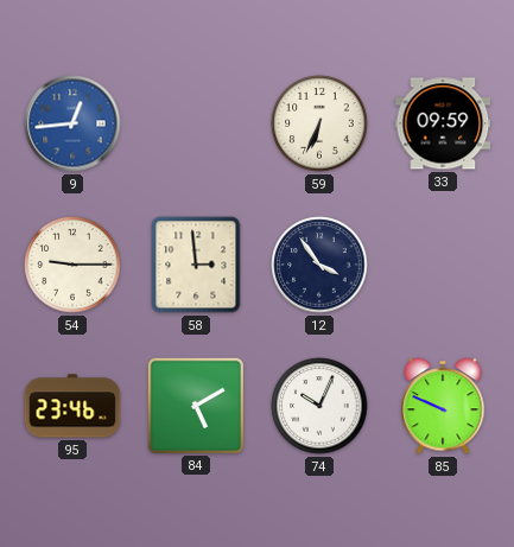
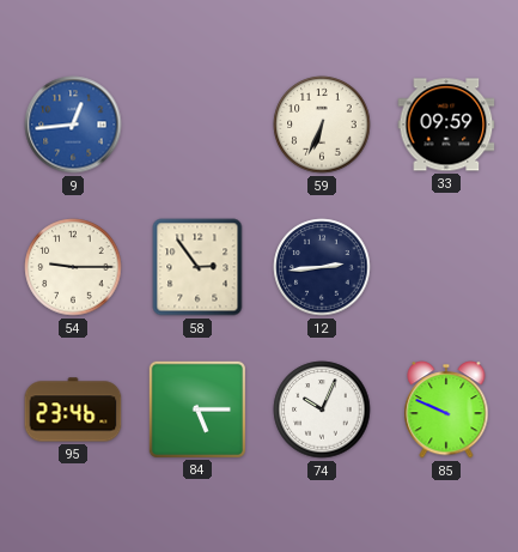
58: 2:59 -> 2:54 (197, 267)
12: 3:54 -> 2:44 (322, 267)
84: 5:10 -> 5:15 (196, 408)
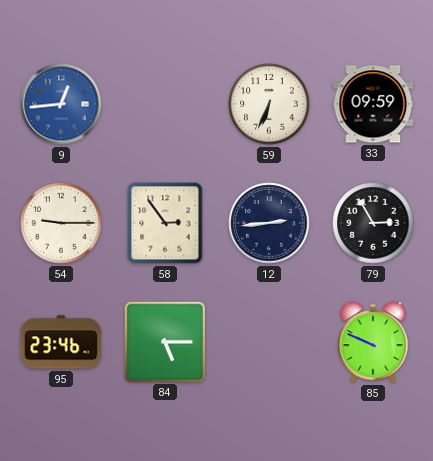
79: none -> 2:55 (373, 223)
74: 10:04 -> none (322, 410)
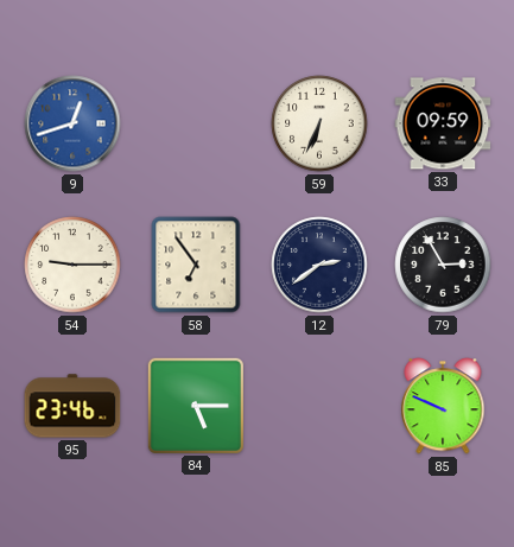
9: 12:44 -> 12:42 (72, 123)
58: 2:54 -> 6:54 (196, 265)
12: 2:44 -> 2:39 (319, 265)
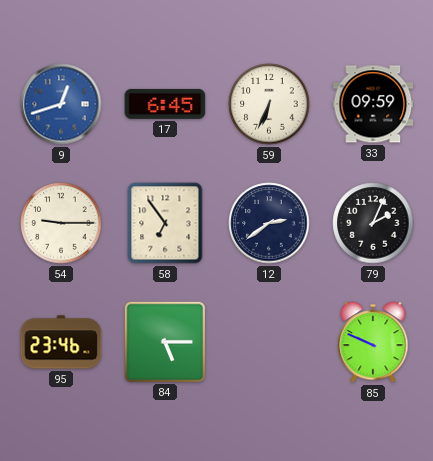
17: none -> 6:45 (165, 104)
79: 2:55 -> 2:04 (373, 223)
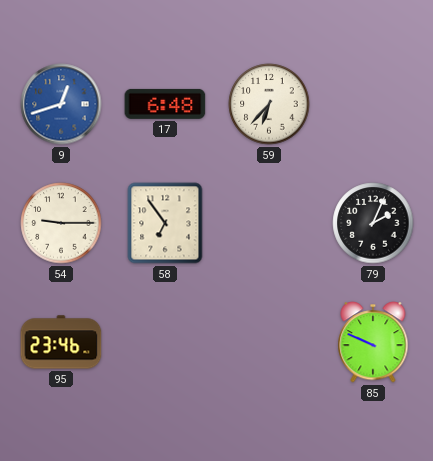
17: 6:45 -> 6:48 (165, 104)
59: 6:34 -> 6:37 (269, 104)
33: 09:59 -> none (373, 104)
12: 2:39 -> none (269, 223)
84: 5:15 -> none (164, 341)
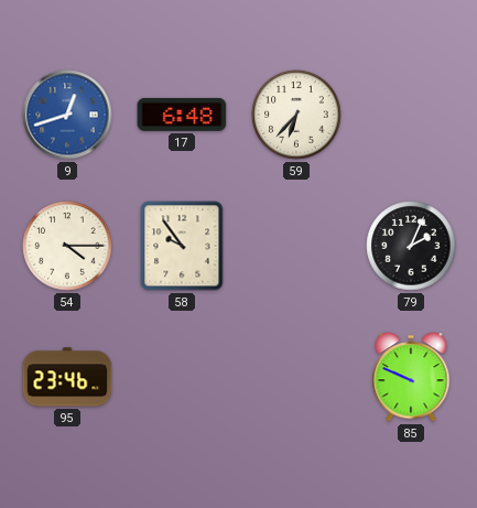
54: 9:15 -> 4:15 (67, 246)
58: 6:54 -> 9:54 (182, 246)
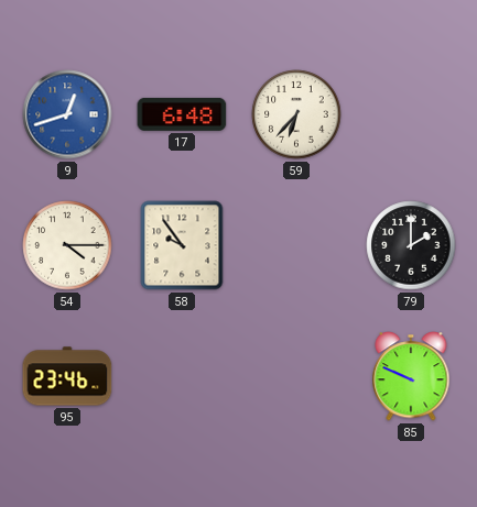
79: 2:04 -> 2:00 (411, 245)
